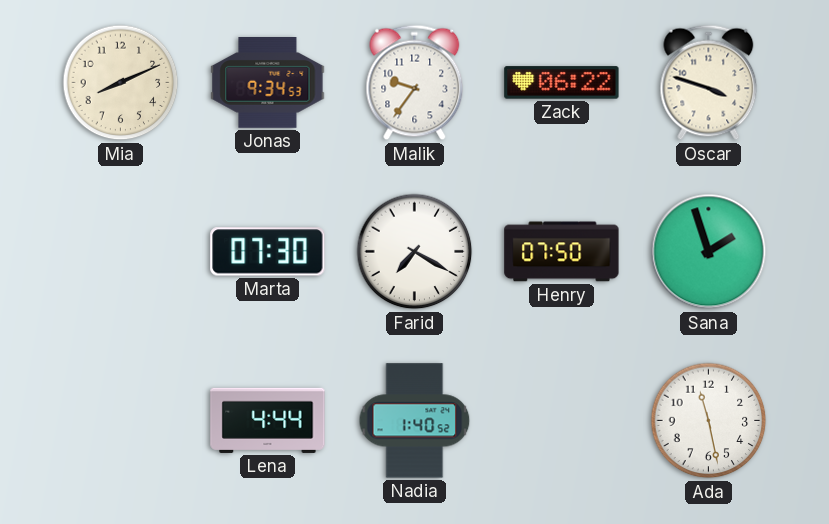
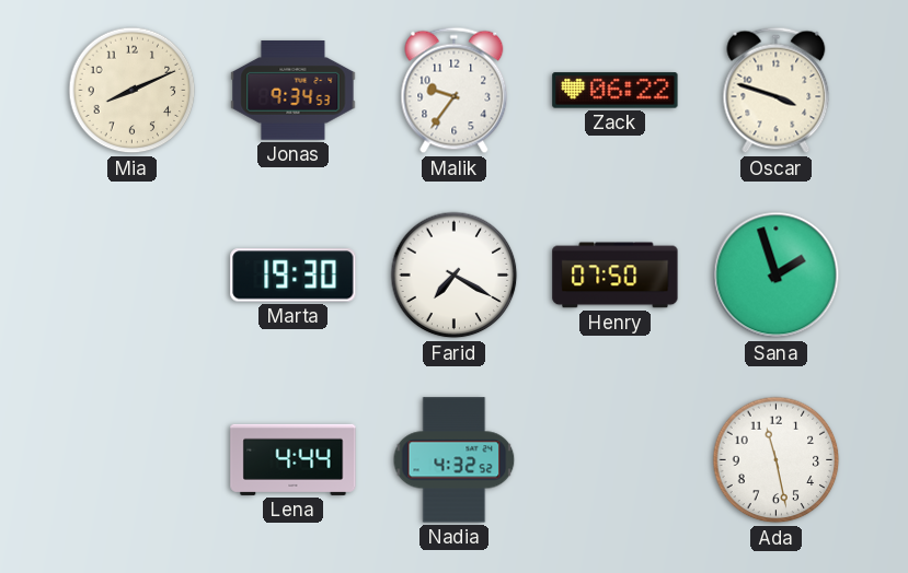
Marta: 07:30 -> 19:30 (294, 276)
Nadia: 1:40 -> 4:32 (455, 460)
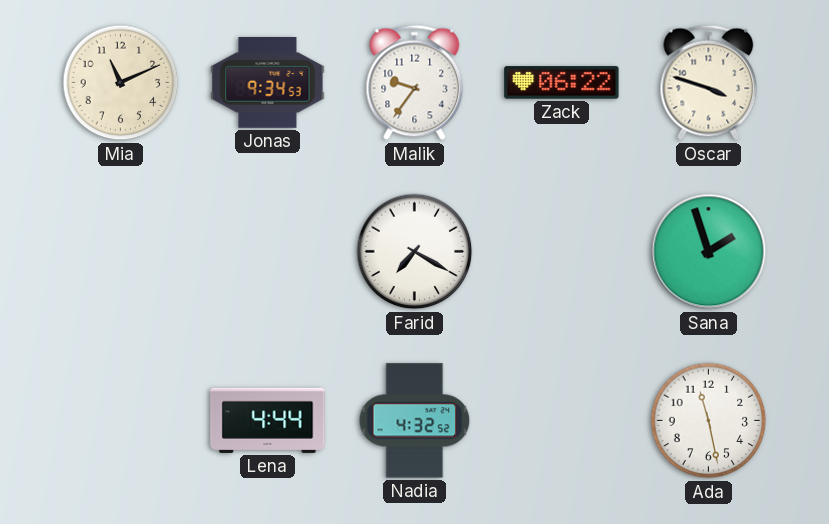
Mia: 8:11 -> 11:11 (121, 83)
Marta: 19:30 -> none (294, 276)
Henry: 07:50 -> none (616, 276)
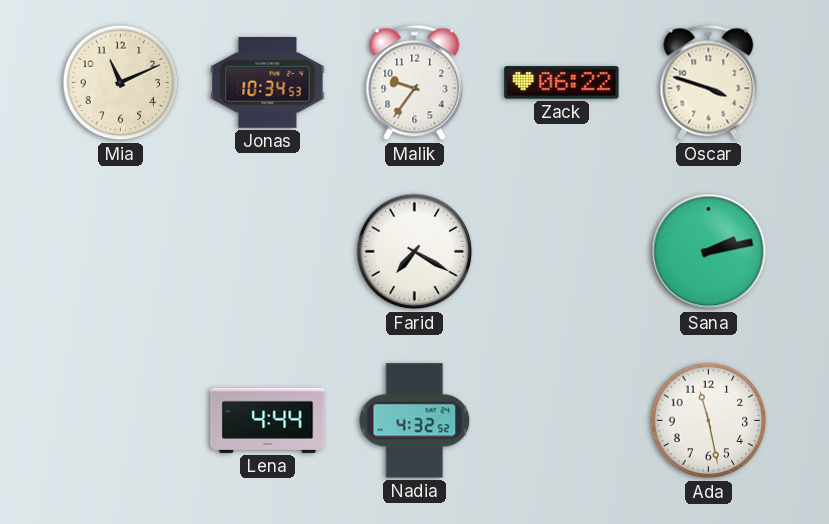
Jonas: 9:34 -> 10:34 (268, 83)
Sana: 1:57 -> 2:13 (709, 252)
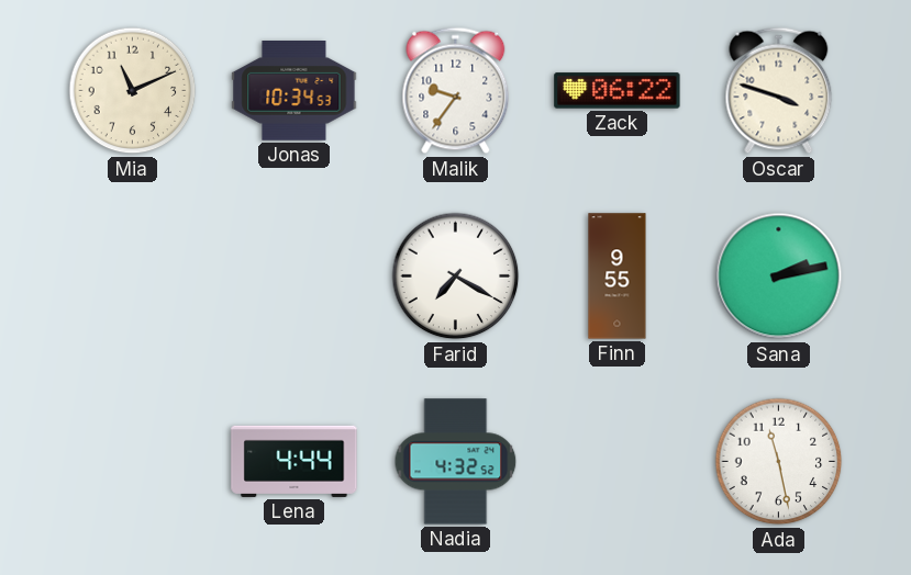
Finn: none -> 9:55 (618, 277)
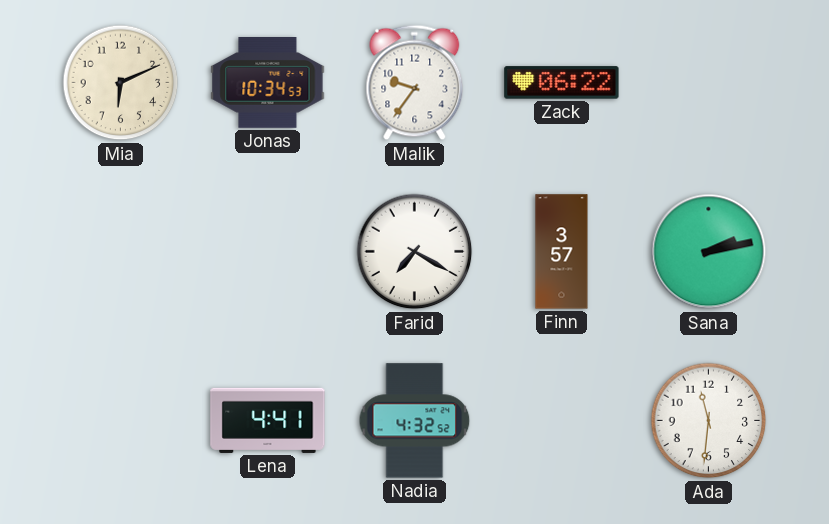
Mia: 11:11 -> 6:11 (121, 83)
Oscar: 3:48 -> none (779, 91)
Finn: 9:55 -> 3:57 (562, 252)
Lena: 4:44 -> 4:41 (268, 420)
Ada: 11:28 -> 11:31 (709, 421)
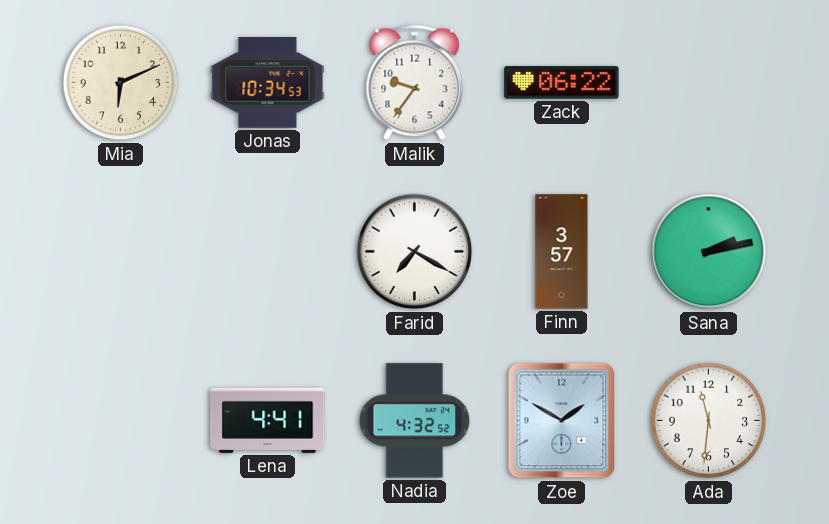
Zoe: none -> 1:50 (562, 421)
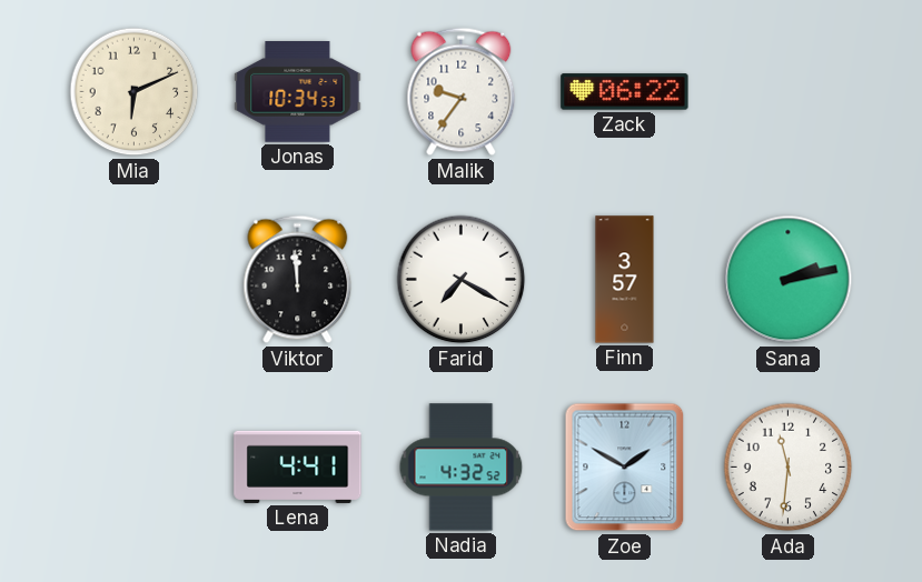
Viktor: none -> 11:59 (298, 280)
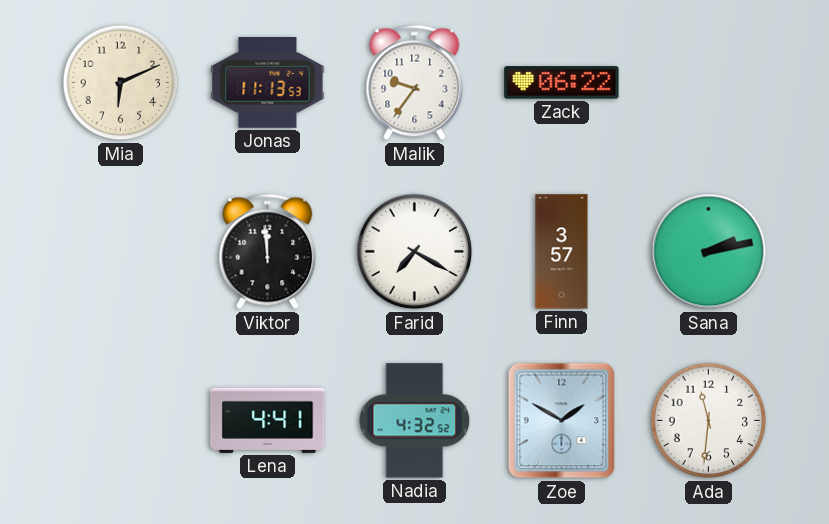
Jonas: 10:34 -> 11:13 (268, 83)
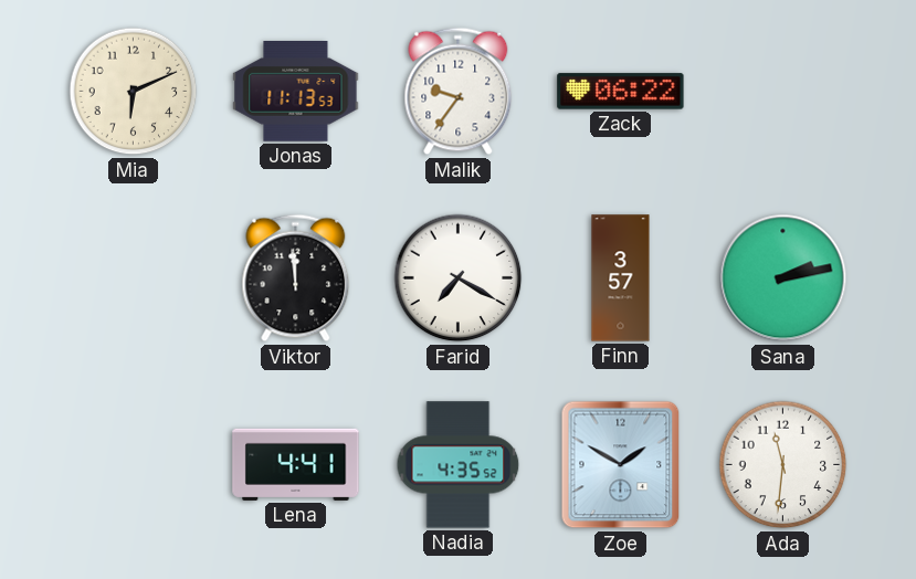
Nadia: 4:32 -> 4:35 (459, 465)
